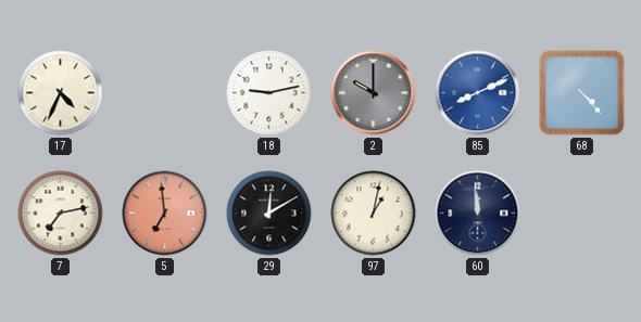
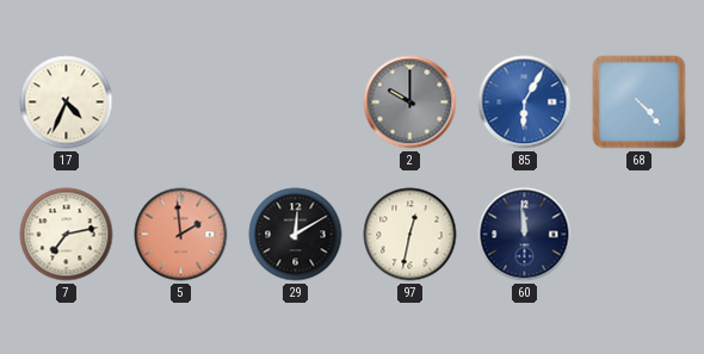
18: 9:13 -> none (269, 93)
85: 8:11 -> 6:05 (525, 103)
5: 6:59 -> 1:59 (181, 235)
97: 1:02 -> 12:32 (410, 235)
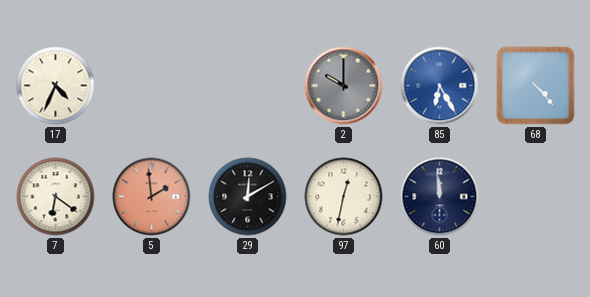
85: 6:05 -> 6:25 (440, 86)
7: 7:13 -> 6:21 (56, 197)
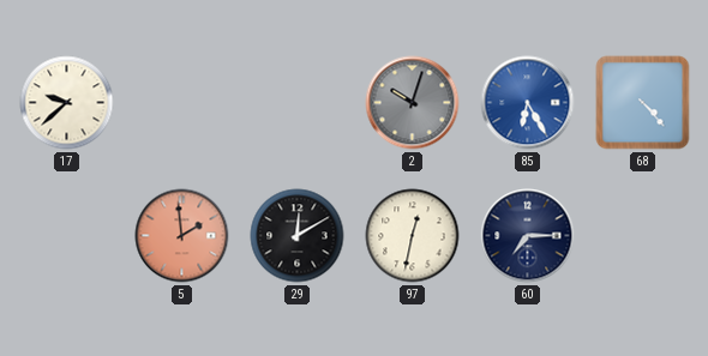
17: 4:34 -> 9:38 (67, 103)
2: 10:00 -> 10:03 (413, 103)
7: 6:21 -> none (56, 197)
60: 11:59 -> 7:15 (528, 236)
